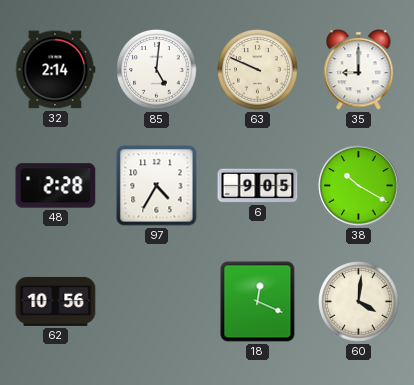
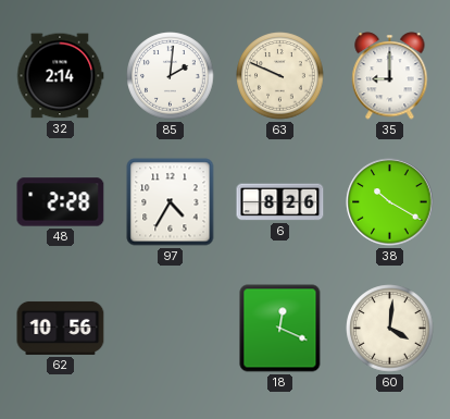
85: 5:01 -> 2:01 (171, 76)
6: 9:05 -> 8:26 (280, 202)
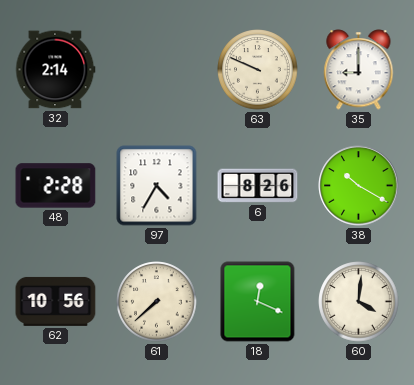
85: 2:01 -> none (171, 76)
61: none -> 7:38 (157, 302)
